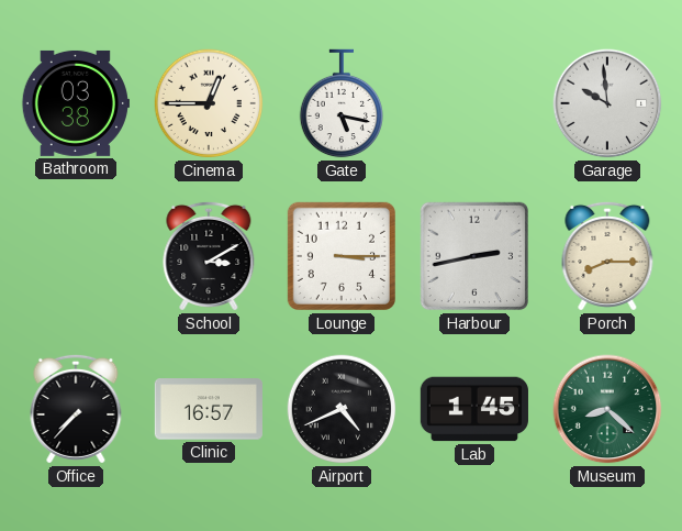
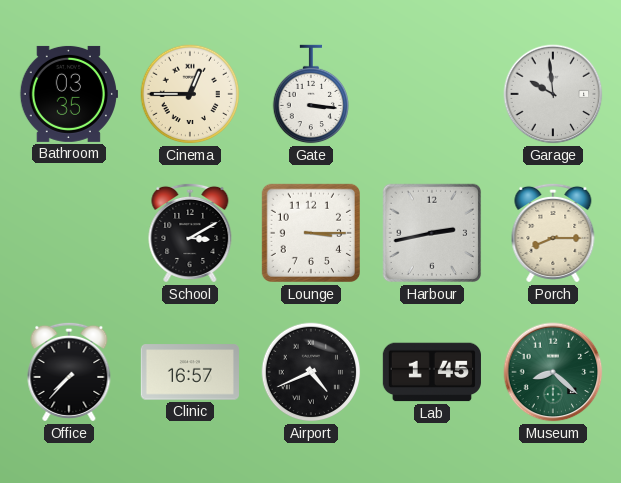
Bathroom: 03:38 -> 03:35 (68, 94)
Gate: 5:17 -> 3:16 (310, 94)
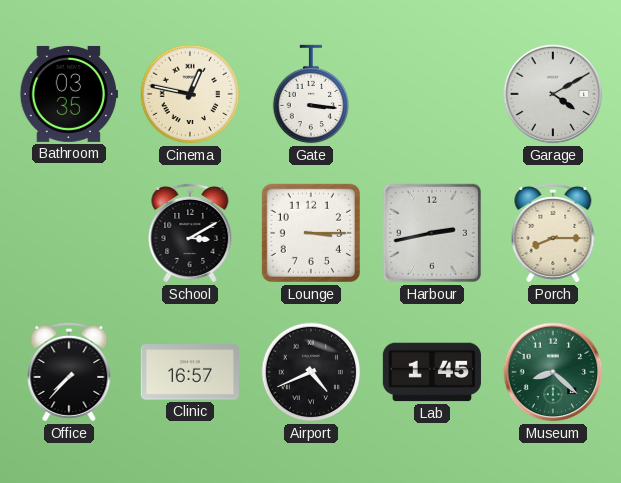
Cinema: 12:45 -> 12:47 (190, 94)
Garage: 9:59 -> 4:10 (553, 94)
